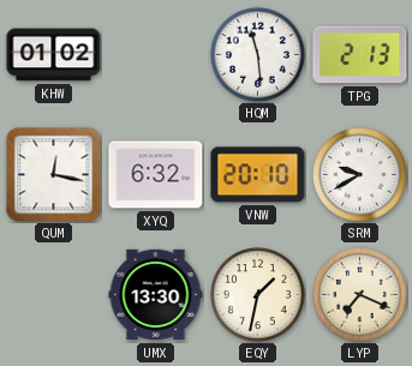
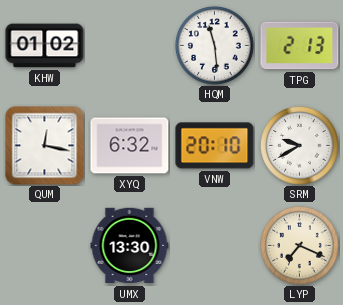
EQY: 1:32 -> none (258, 295)
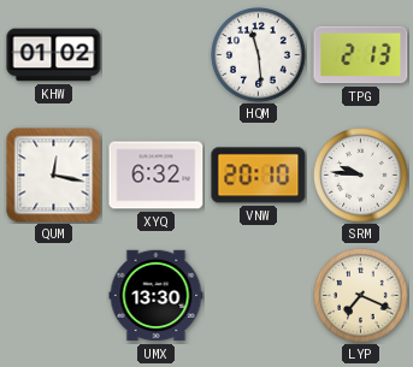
SRM: 9:40 -> 9:46 (361, 176)
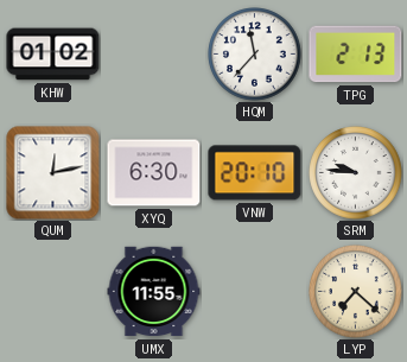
HQM: 11:29 -> 11:37 (255, 55)
QUM: 12:17 -> 12:13 (53, 173)
XYQ: 6:32 -> 6:30 (154, 173)
UMX: 13:30 -> 11:55 (154, 292)
LYP: 7:19 -> 7:22 (356, 292)
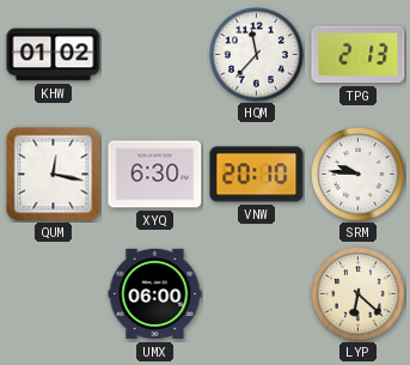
QUM: 12:13 -> 12:17 (54, 175)
UMX: 11:55 -> 06:00 (155, 294)
LYP: 7:22 -> 6:22 (359, 294)
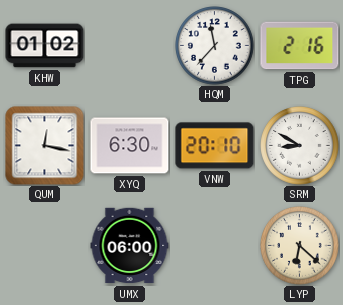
TPG: 2:13 -> 2:16 (300, 46)
SRM: 9:46 -> 8:50 (300, 146)
